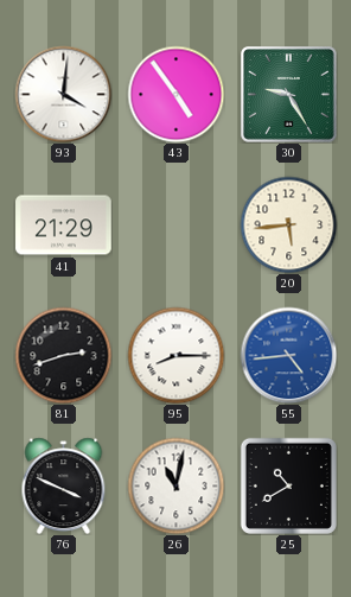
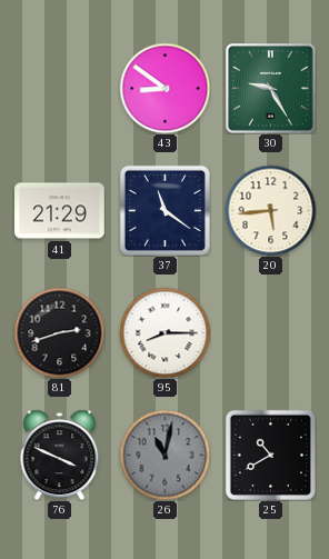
93: 4:01 -> none (63, 94)
43: 4:54 -> 8:51 (164, 88)
37: none -> 11:21 (164, 210)
55: 4:44 -> none (288, 355)
26 dial: white -> grey (164, 455)
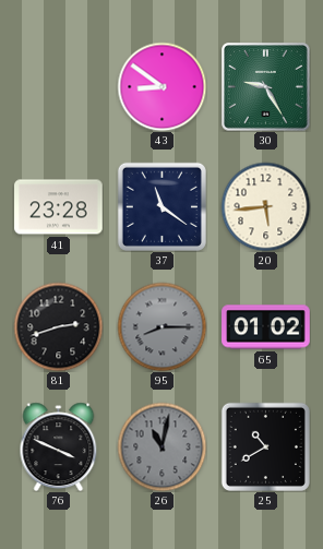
41: 21:29 -> 23:28 (59, 207)
95 dial: white -> grey (161, 326)
65: none -> 01:02 (266, 327)
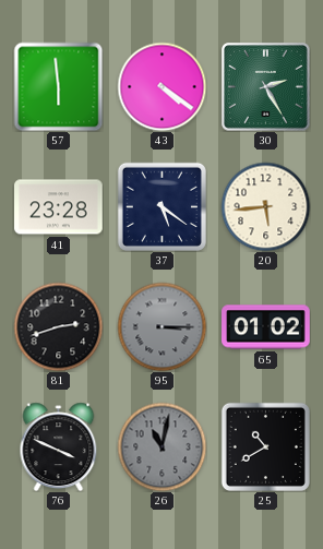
57: none -> 5:59 (58, 86)
43: 8:51 -> 4:21 (161, 86)
30: 9:25 -> 2:25 (265, 86)
37: 11:21 -> 5:21 (161, 206)
95: 8:15 -> 3:15 (161, 326)
